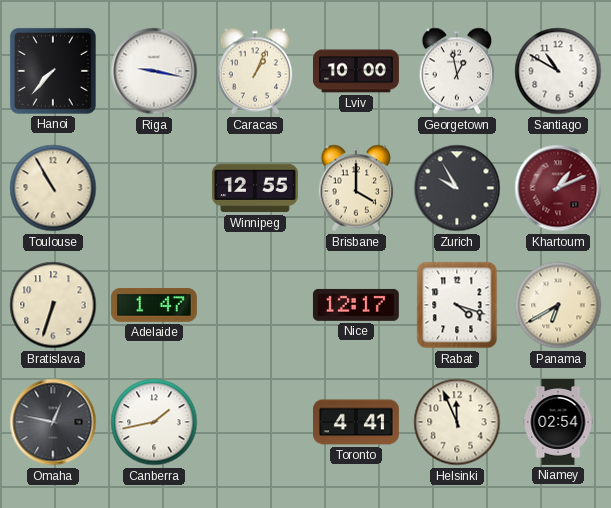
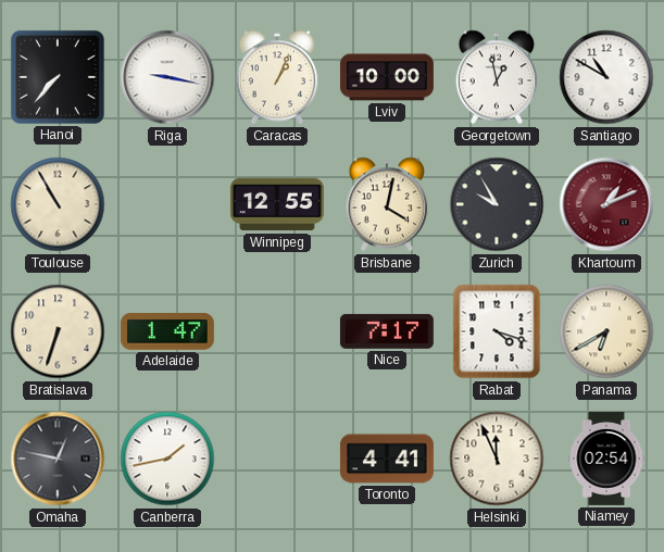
Brisbane: 4:00 -> 4:02 (387, 204)
Nice: 12:17 -> 7:17 (387, 331)
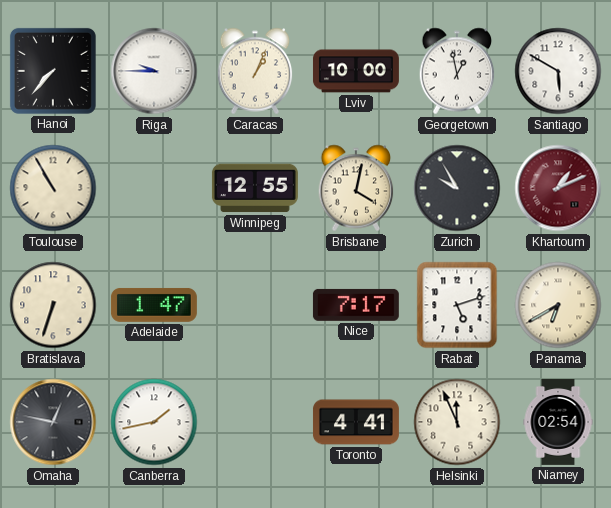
Riga: 9:17 -> 9:45 (154, 71)
Santiago: 10:50 -> 5:50 (558, 71)
Rabat: 4:18 -> 5:12 (457, 305)
